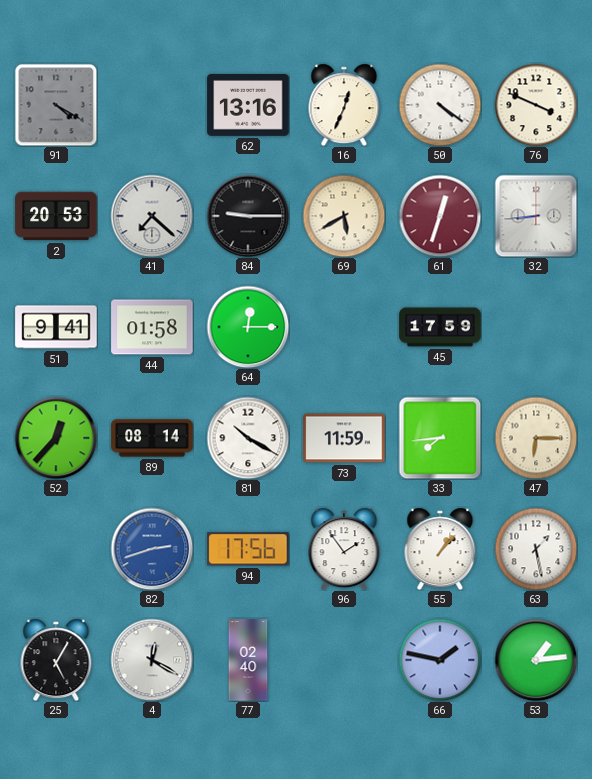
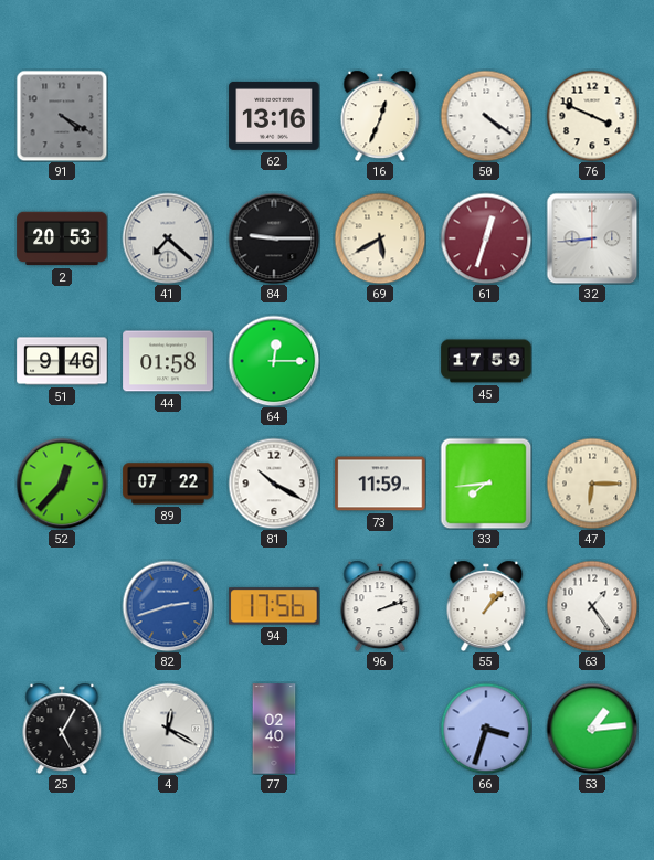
51: 9:41 -> 9:46 (62, 361)
89: 08:14 -> 07:22 (168, 484)
96: 1:54 -> 2:12 (380, 606)
63: 1:28 -> 1:24 (592, 606)
66: 1:47 -> 3:33 (486, 729)
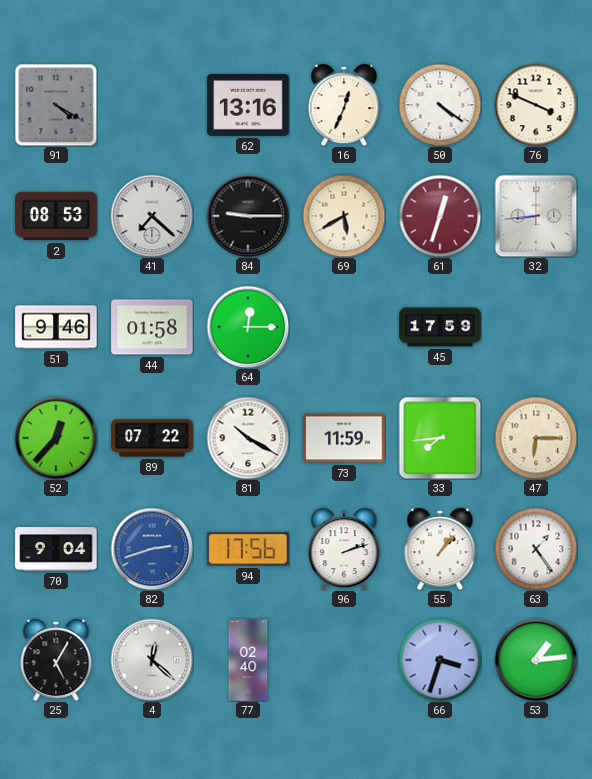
2: 20:53 -> 08:53 (56, 216)
70: none -> 9:04 (56, 549)
4: 12:20 -> 12:22 (152, 660)
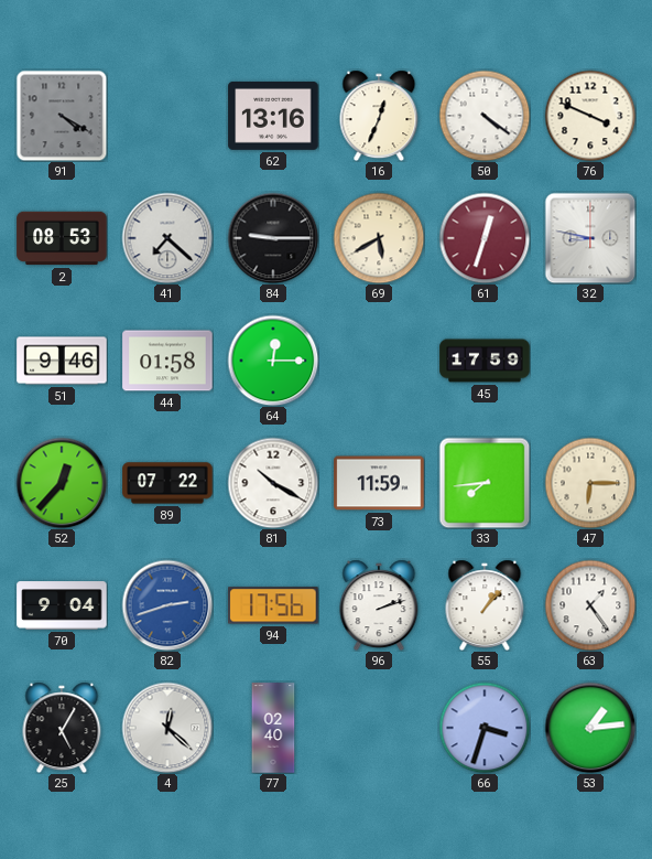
32: 8:44 -> 8:47 (590, 238)
